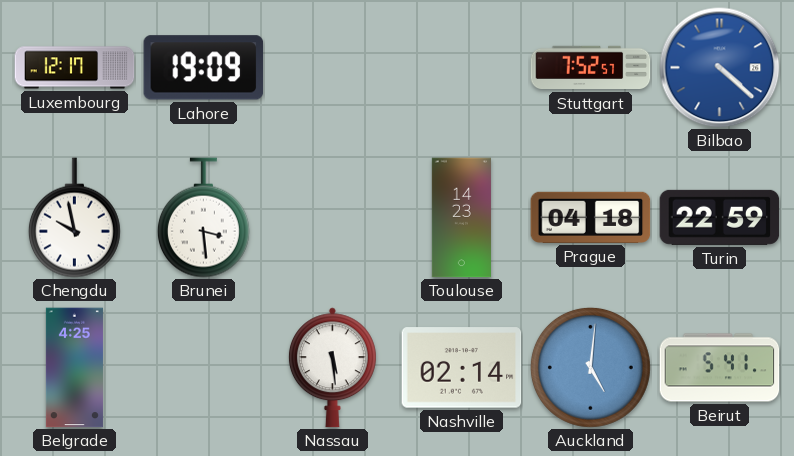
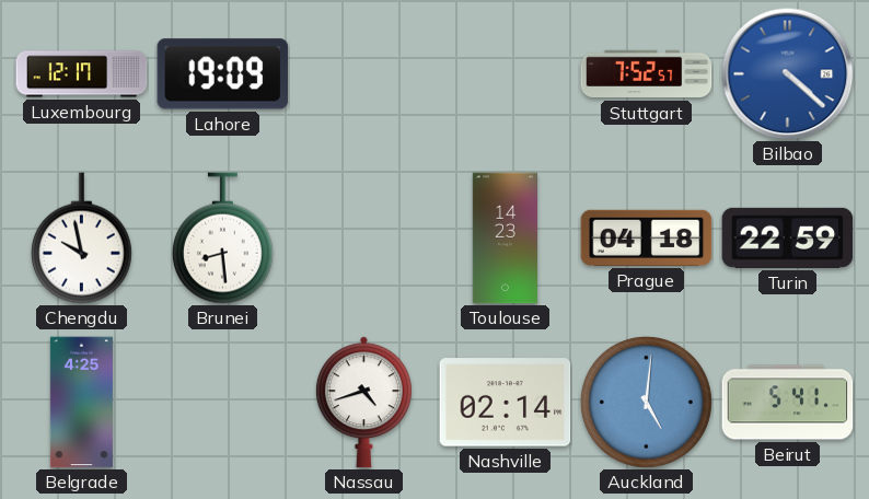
Brunei: 3:29 -> 8:29 (222, 239)
Nassau: 5:29 -> 4:42 (363, 403)
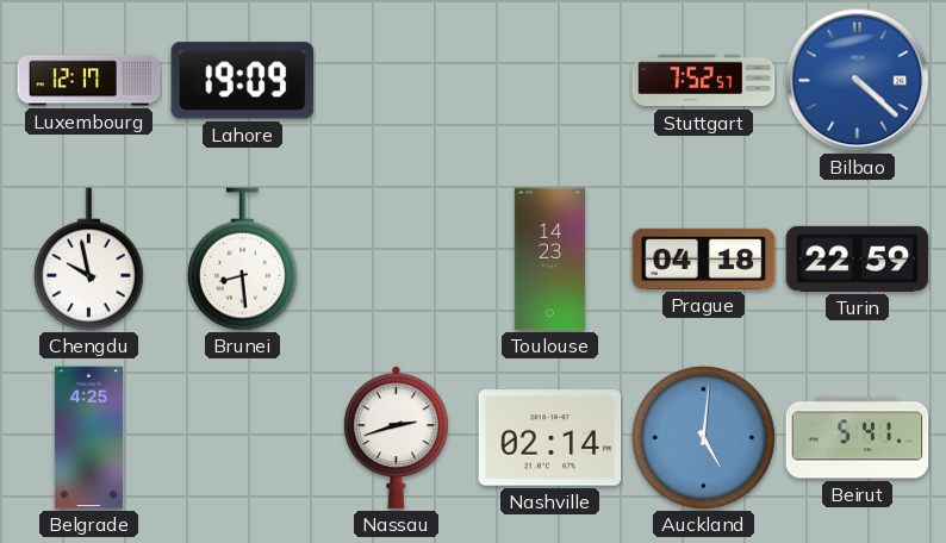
Nassau: 4:42 -> 2:42 (396, 438)
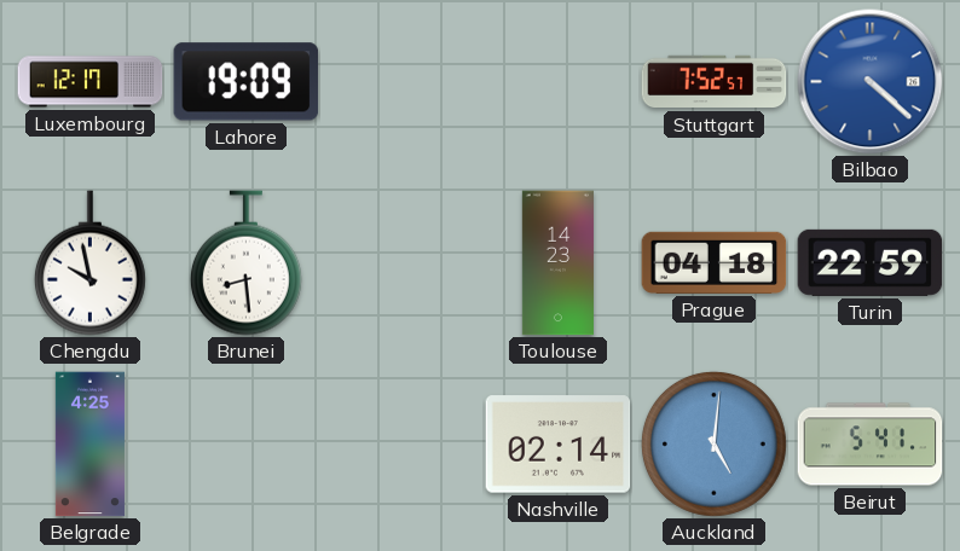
Nassau: 2:42 -> none (396, 438)
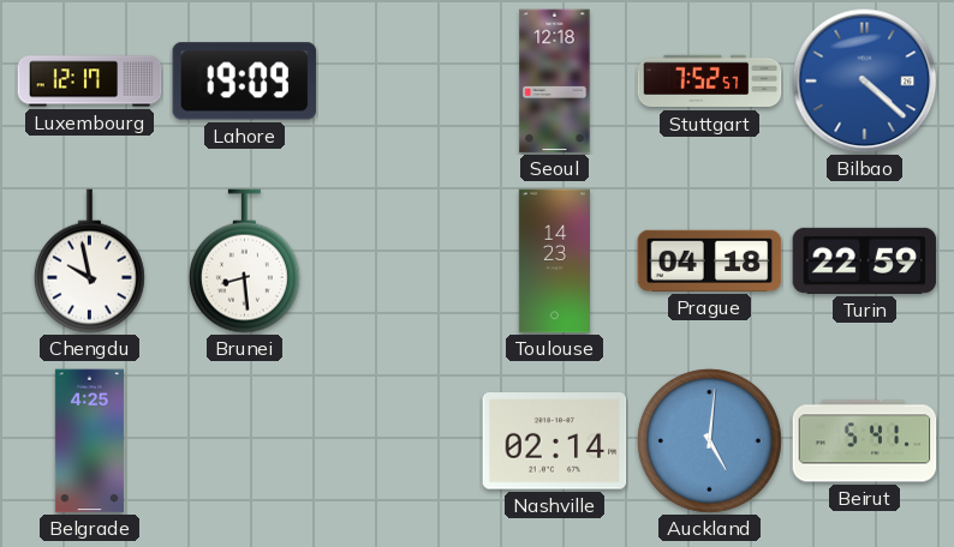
Seoul: none -> 12:18 (555, 82)
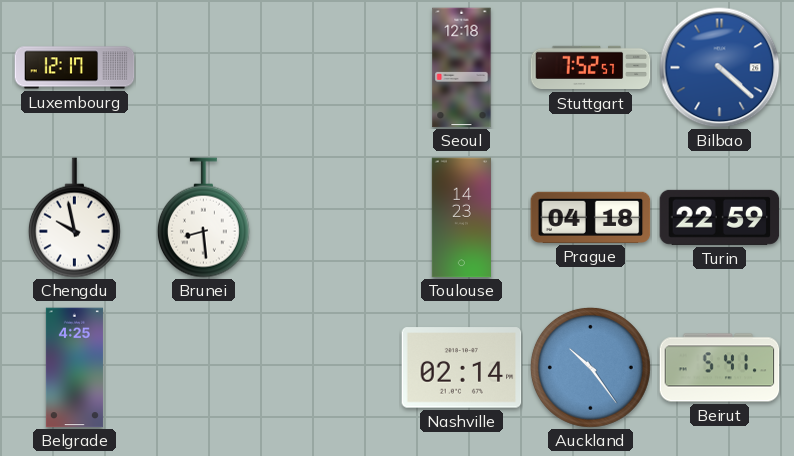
Lahore: 19:09 -> none (245, 82)
Auckland: 5:01 -> 10:24 (590, 367)
